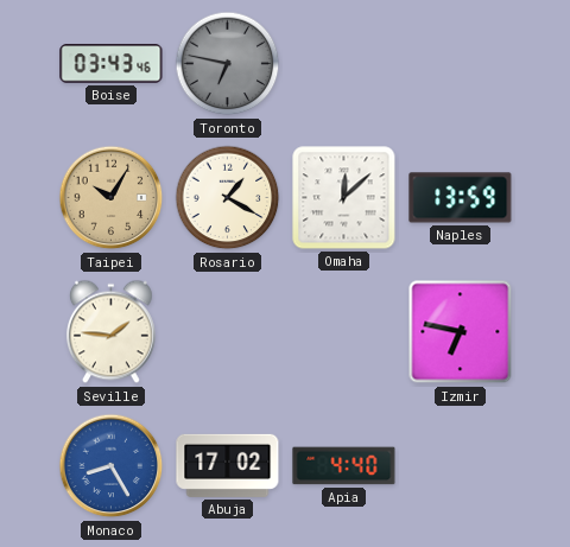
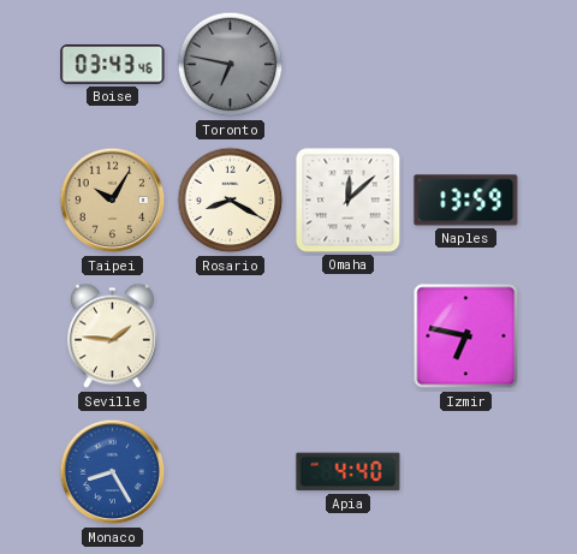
Rosario: 1:20 -> 8:20 (231, 201)
Abuja: 17:02 -> none (228, 465)
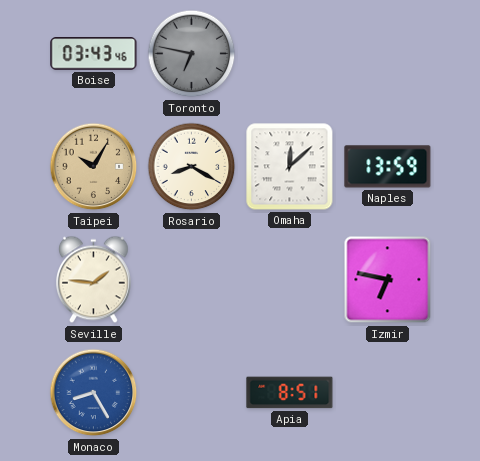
Apia: 4:40 -> 8:51 (290, 393)
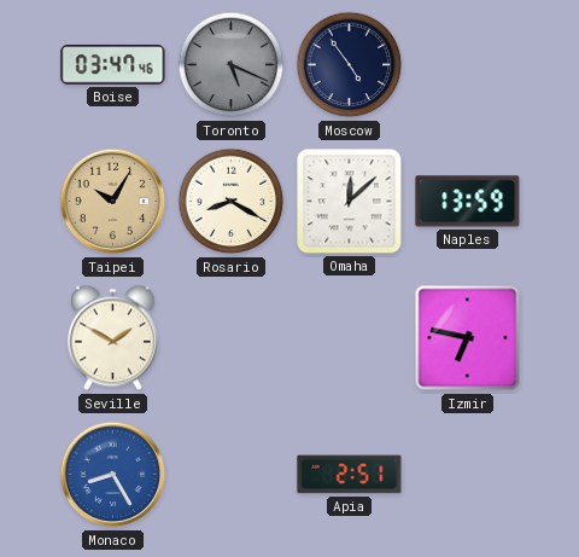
Boise: 03:43 -> 03:47 (113, 65)
Toronto: 6:47 -> 5:19 (232, 65)
Moscow: none -> 4:54 (350, 65)
Seville: 1:46 -> 1:50 (112, 338)
Apia: 8:51 -> 2:51 (350, 475)
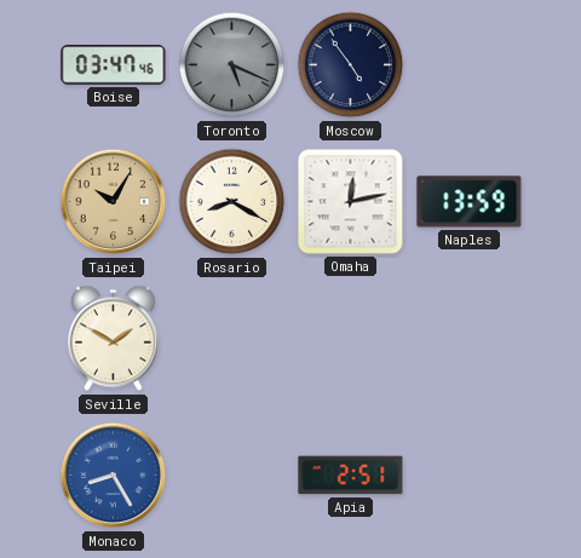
Omaha: 12:08 -> 12:13 (351, 202)
Izmir: 6:47 -> none (468, 338)
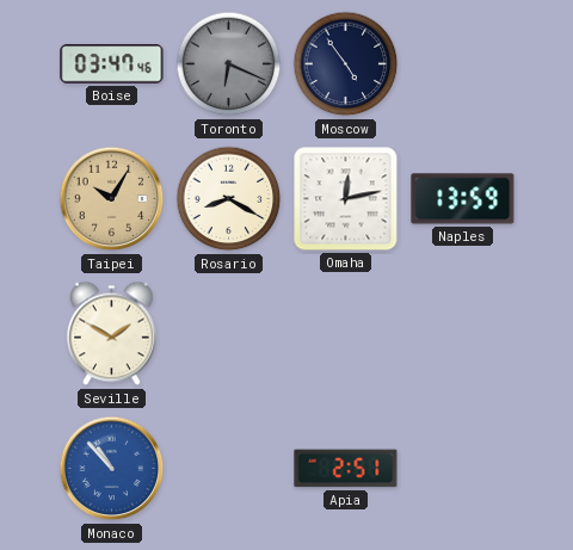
Toronto: 5:19 -> 6:19 (229, 64)
Monaco: 8:25 -> 10:53 (112, 469)
